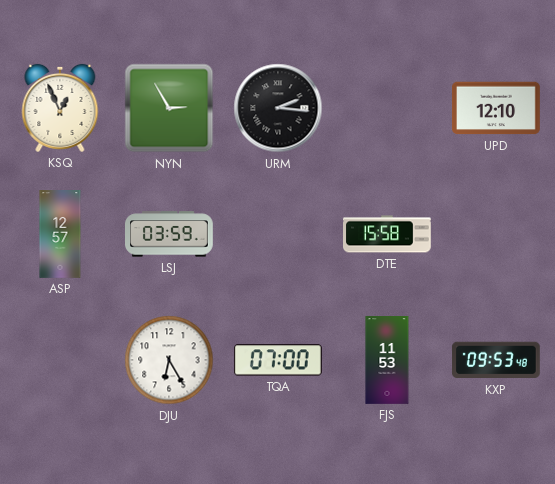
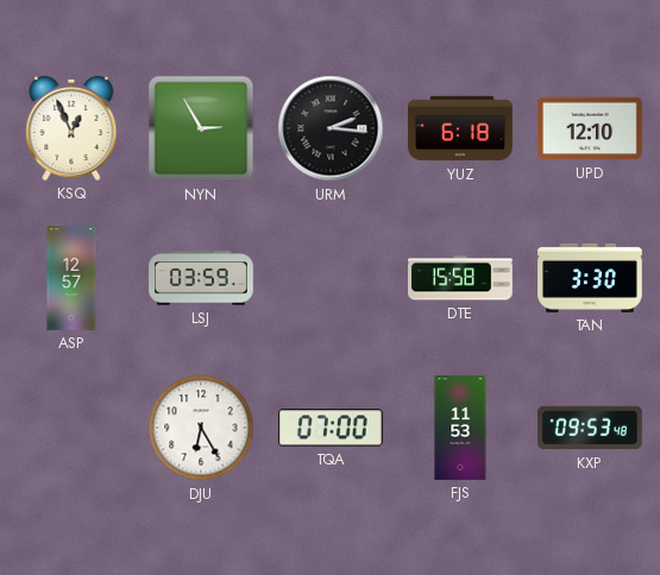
YUZ: none -> 6:18 (460, 128)
TAN: none -> 3:30 (591, 278)
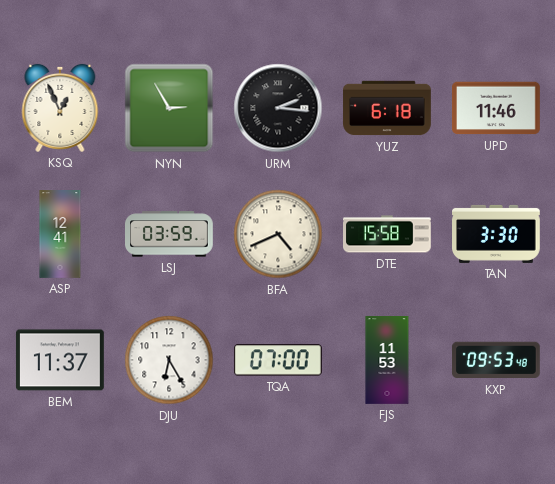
UPD: 12:10 -> 11:46 (497, 108)
ASP: 12:57 -> 12:41 (60, 234)
BFA: none -> 4:41 (278, 234)
BEM: none -> 11:37 (60, 360)
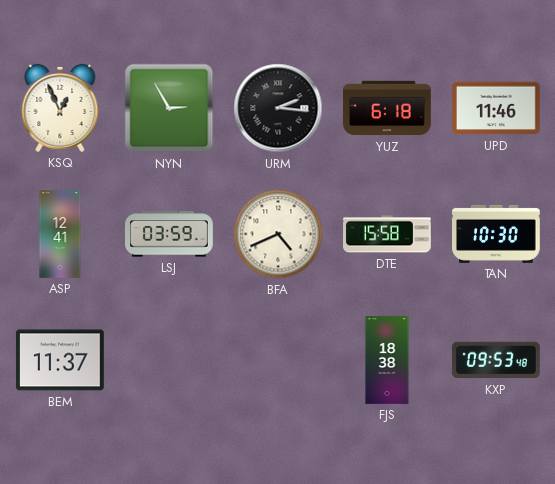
TAN: 3:30 -> 10:30 (497, 234)
DJU: 6:25 -> none (169, 360)
TQA: 07:00 -> none (278, 360)
FJS: 11:53 -> 18:38 (387, 360)
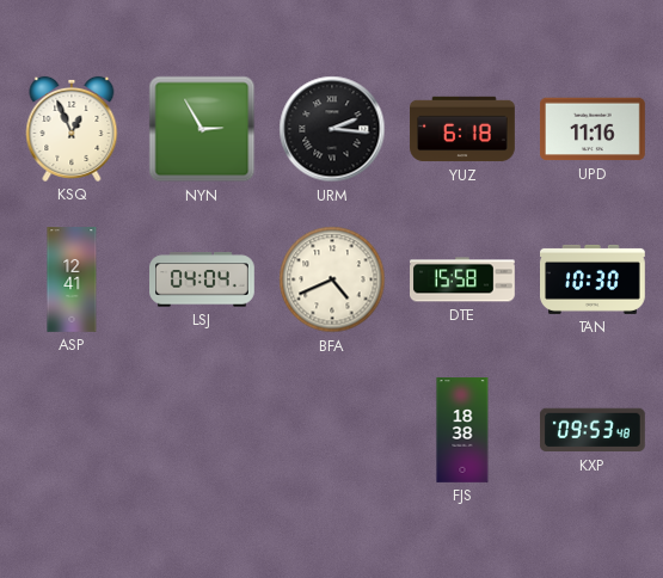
UPD: 11:46 -> 11:16 (594, 129)
LSJ: 03:59 -> 04:04 (203, 279)
BEM: 11:37 -> none (60, 360)
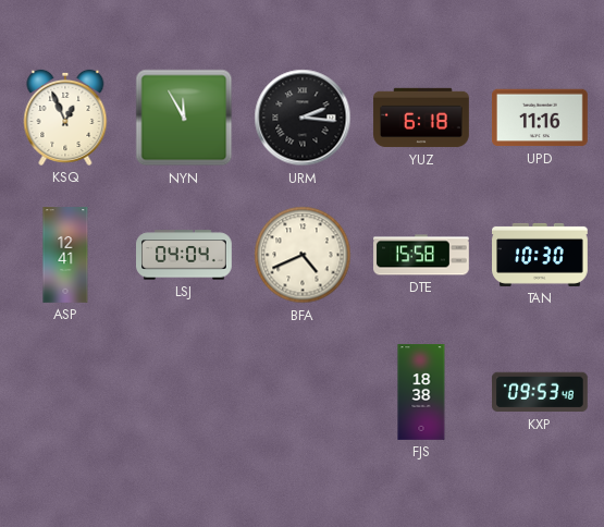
NYN: 2:55 -> 11:55 (184, 118)
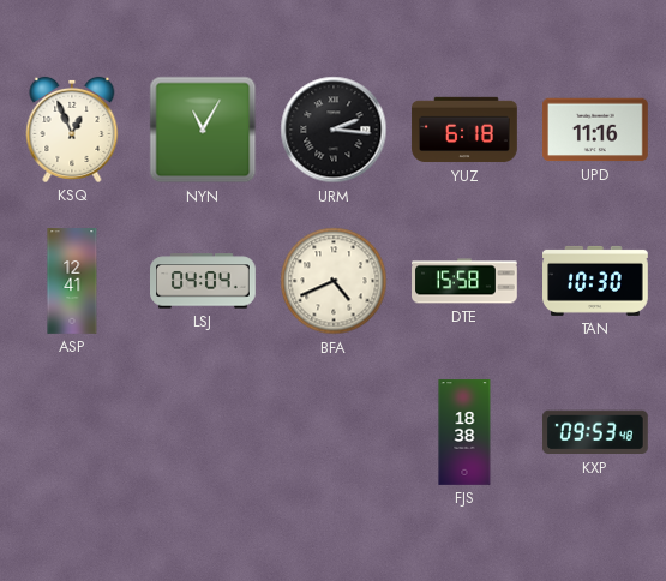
NYN: 11:55 -> 11:05 (203, 130)
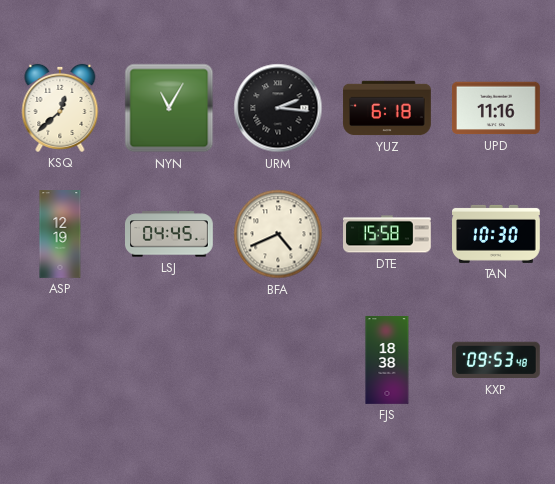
KSQ: 12:56 -> 12:38 (60, 108)
ASP: 12:41 -> 12:19 (60, 234)
LSJ: 04:04 -> 04:45 (170, 234)
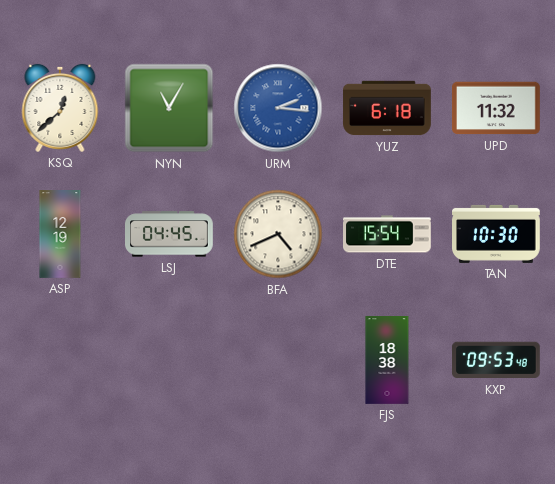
URM dial: black -> blue (278, 108)
UPD: 11:16 -> 11:32 (497, 108)
DTE: 15:58 -> 15:54 (388, 234)
